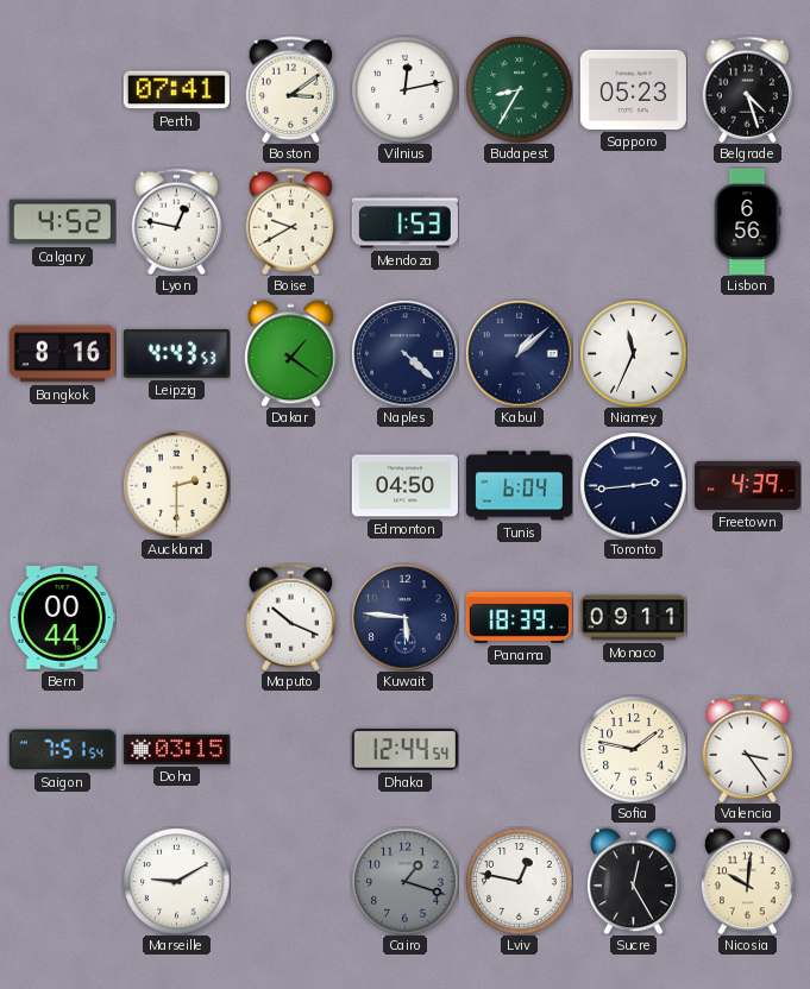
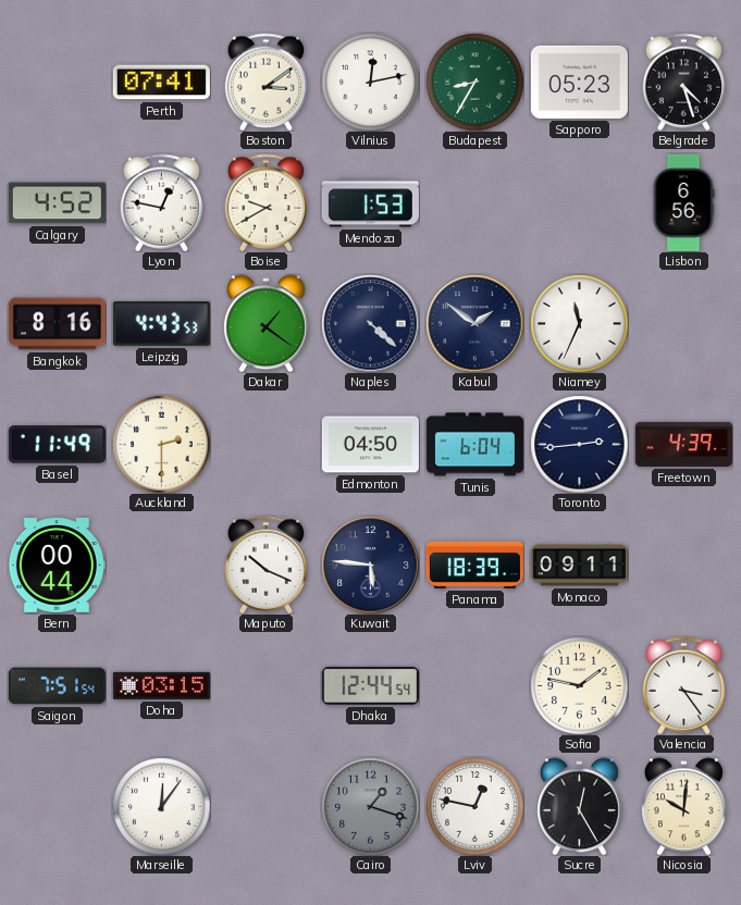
Kabul: 1:08 -> 1:51 (474, 323)
Basel: none -> 11:49 (57, 445)
Marseille: 9:10 -> 12:06 (161, 806)
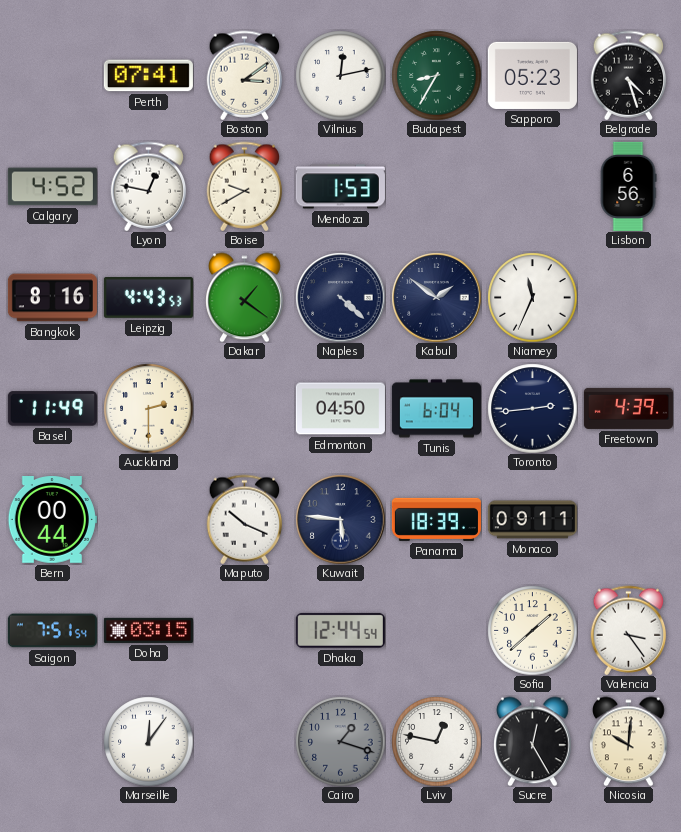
Sofia: 1:47 -> 1:38 (532, 630)
